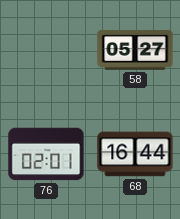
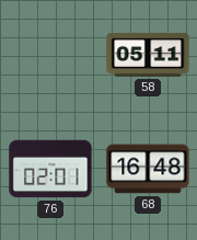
58: 05:27 -> 05:11 (148, 55)
68: 16:44 -> 16:48 (148, 169)
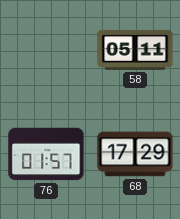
76: 02:01 -> 01:57 (46, 154)
68: 16:48 -> 17:29 (135, 154)
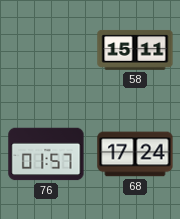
58: 05:11 -> 15:11 (135, 50)
68: 17:29 -> 17:24 (135, 154)
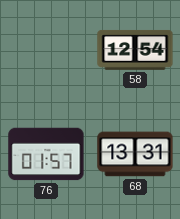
58: 15:11 -> 12:54 (135, 50)
68: 17:24 -> 13:31 (135, 154)
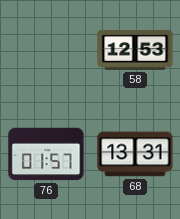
58: 12:54 -> 12:53 (135, 50)
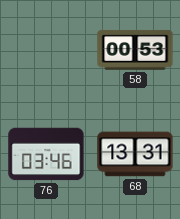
58: 12:53 -> 00:53 (135, 50)
76: 01:57 -> 03:46 (46, 154)
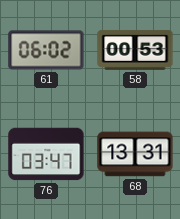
61: none -> 06:02 (46, 50)
76: 03:46 -> 03:47 (46, 154)
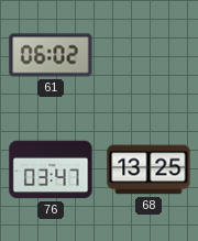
58: 00:53 -> none (135, 50)
68: 13:31 -> 13:25 (148, 169)
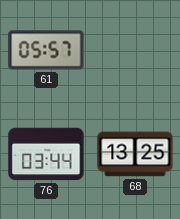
61: 06:02 -> 05:57 (46, 50)
76: 03:47 -> 03:44 (46, 154)
